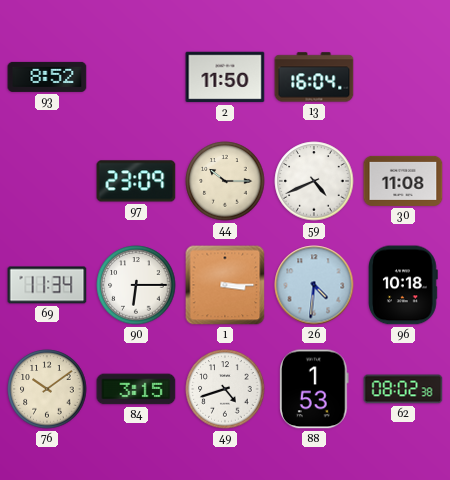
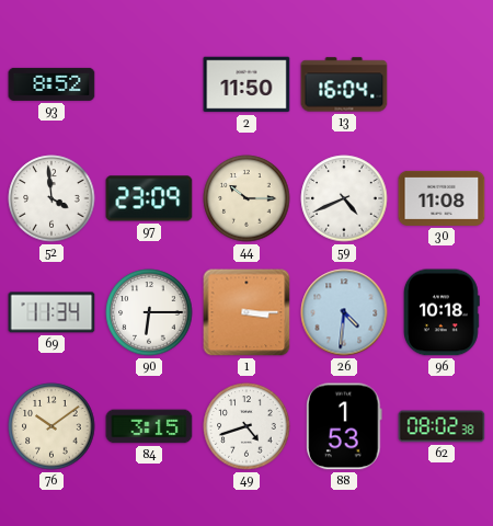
52: none -> 3:59 (51, 198)
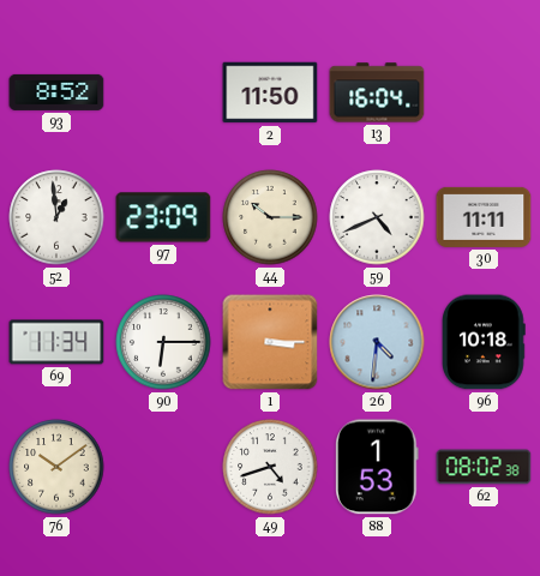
52: 3:59 -> 12:59 (56, 217)
30: 11:08 -> 11:11 (484, 217)
84: 3:15 -> none (149, 426)
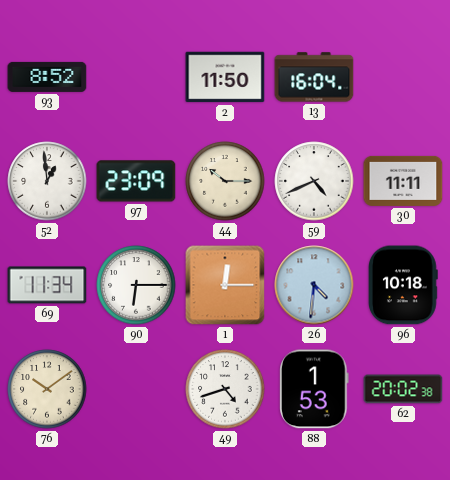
1: 3:15 -> 12:15 (225, 285)
62: 08:02 -> 20:02 (403, 389)
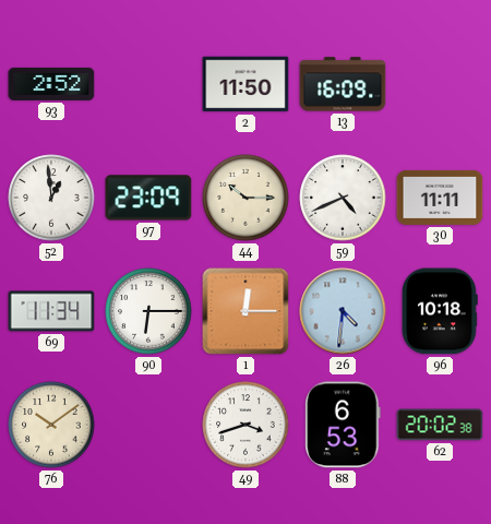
93: 8:52 -> 2:52 (51, 84)
13: 16:04 -> 16:09 (343, 84)
49: 4:42 -> 3:42 (245, 425)
88: 1:53 -> 6:53 (343, 425)
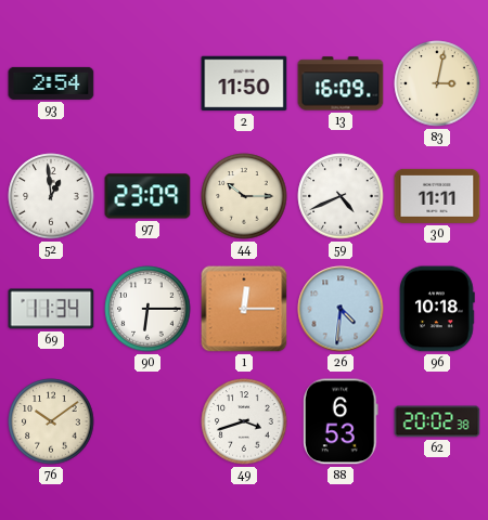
93: 2:52 -> 2:54 (51, 83)
83: none -> 3:02 (437, 83)
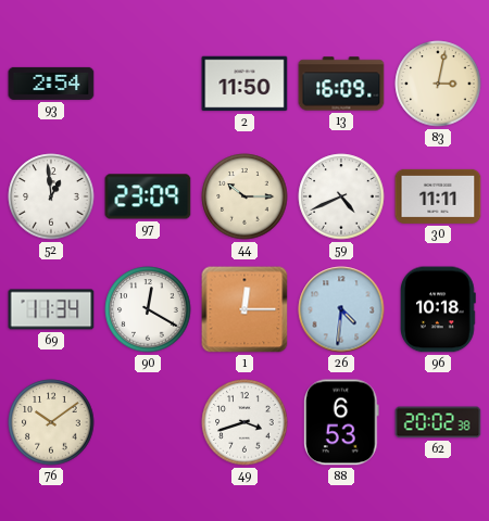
90: 6:15 -> 12:20 (148, 309)
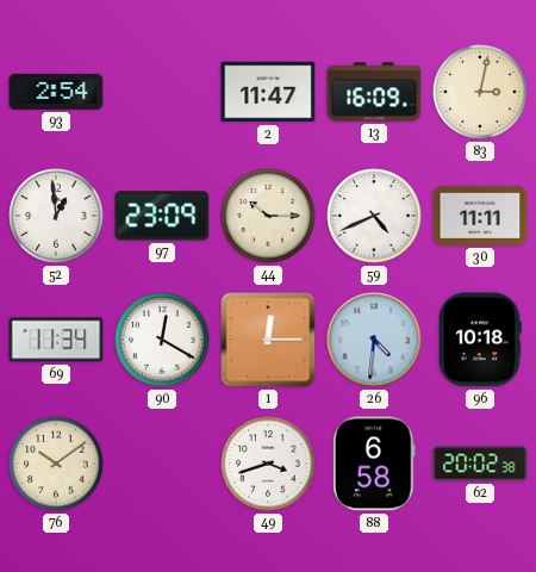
2: 11:50 -> 11:47 (268, 92)
88: 6:53 -> 6:58 (374, 464)
